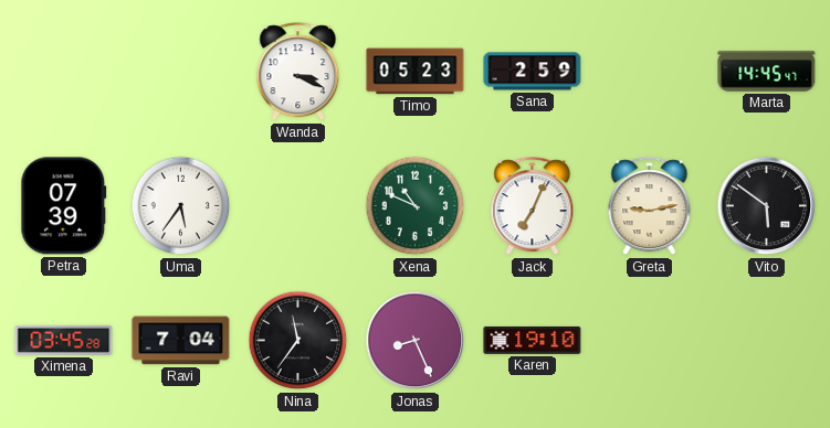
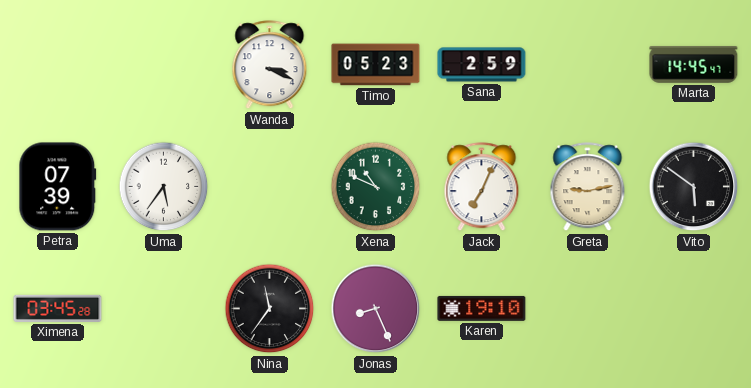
Ravi: 7:04 -> none (181, 341)
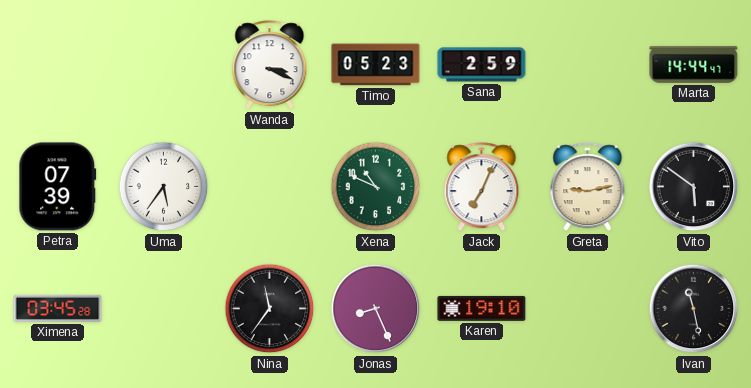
Marta: 14:45 -> 14:44 (694, 65)
Ivan: none -> 11:28 (694, 309)
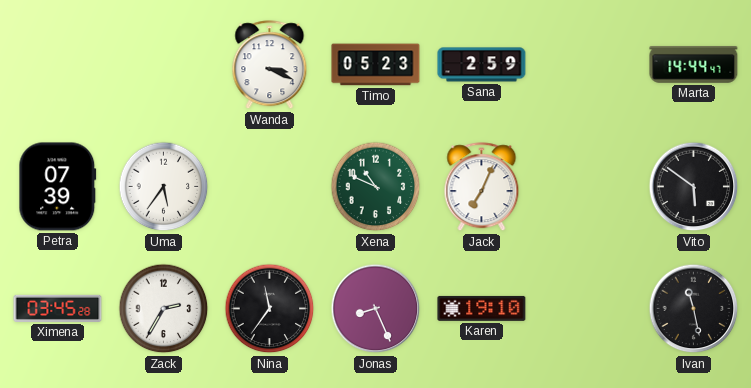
Greta: 9:13 -> none (588, 187)
Zack: none -> 2:35 (164, 309)
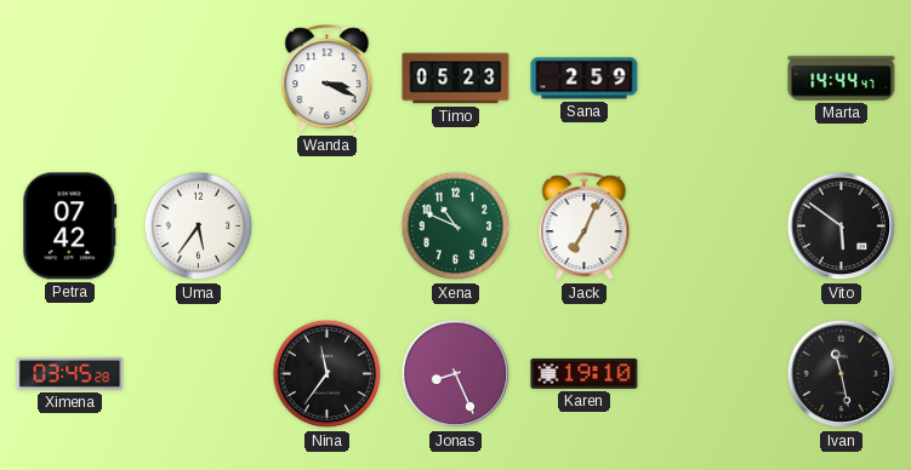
Petra: 07:39 -> 07:42 (70, 227)
Zack: 2:35 -> none (164, 309)
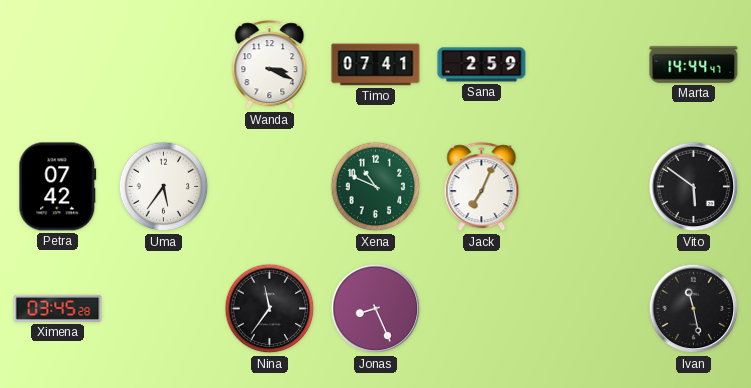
Timo: 05:23 -> 07:41 (376, 65)
Karen: 19:10 -> none (585, 373)
